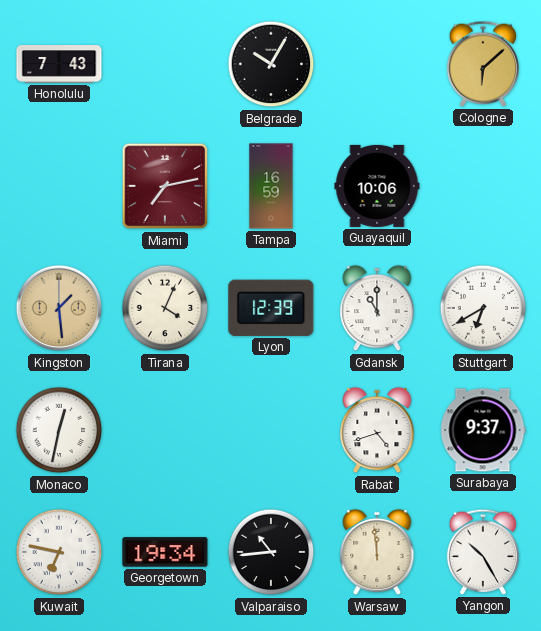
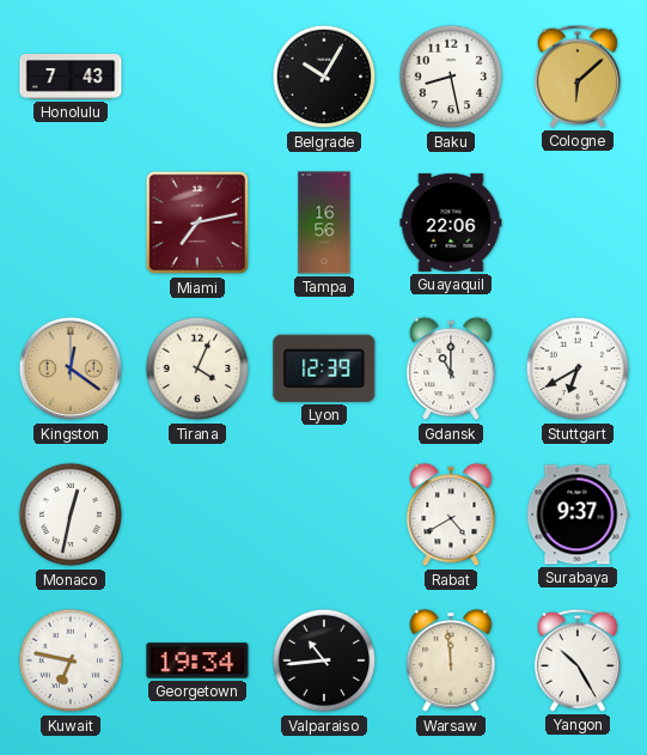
Baku: none -> 8:28 (451, 77)
Tampa: 16:59 -> 16:56 (324, 223)
Guayaquil: 10:06 -> 22:06 (451, 223)
Kingston: 1:29 -> 12:21 (71, 369)
Rabat: 4:42 -> 4:40 (451, 515)
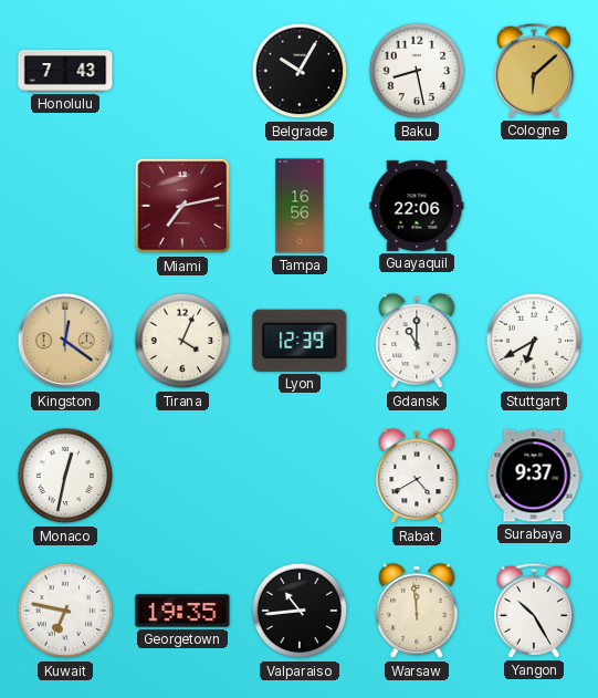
Georgetown: 19:34 -> 19:35 (182, 611)
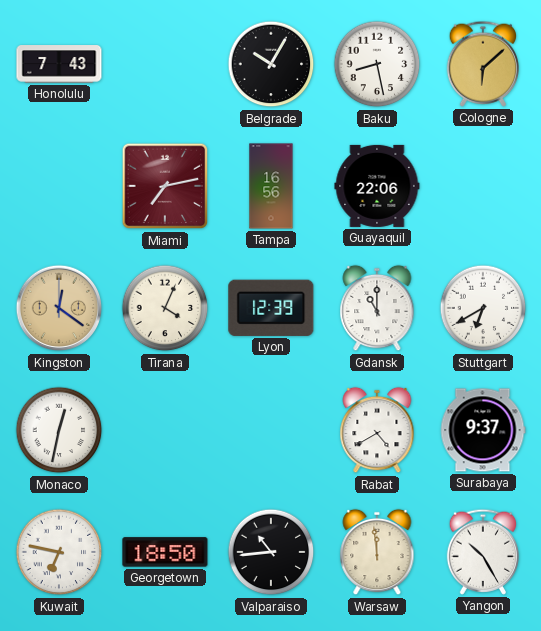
Georgetown: 19:35 -> 18:50 (165, 552)
